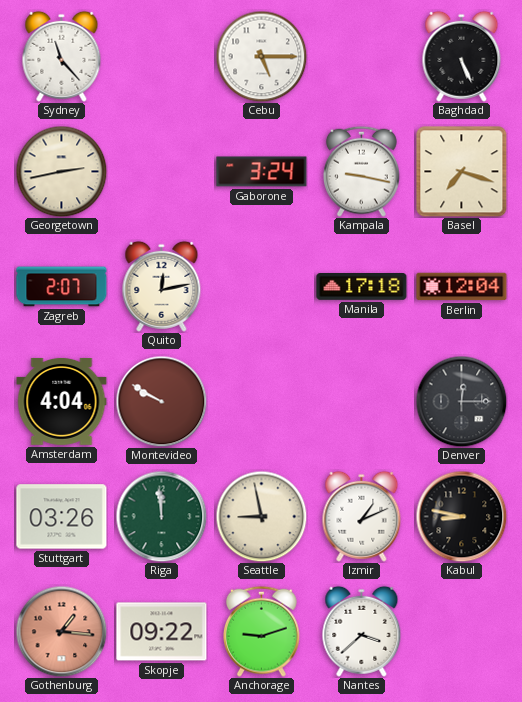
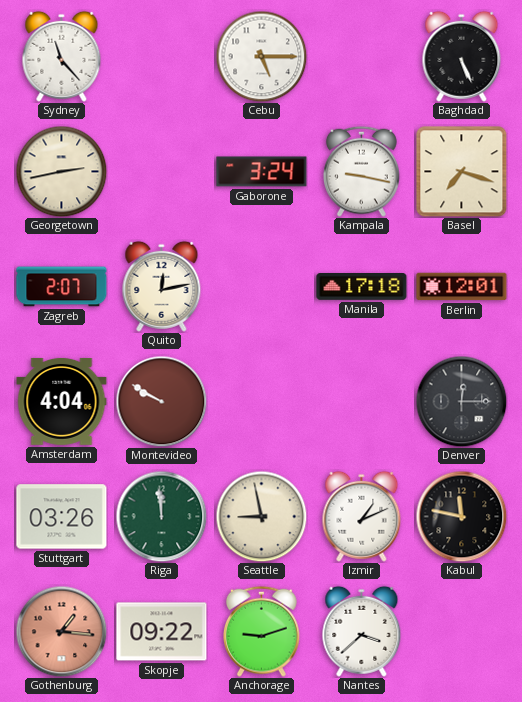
Berlin: 12:04 -> 12:01 (462, 287)
Kabul: 8:47 -> 11:47 (461, 516)
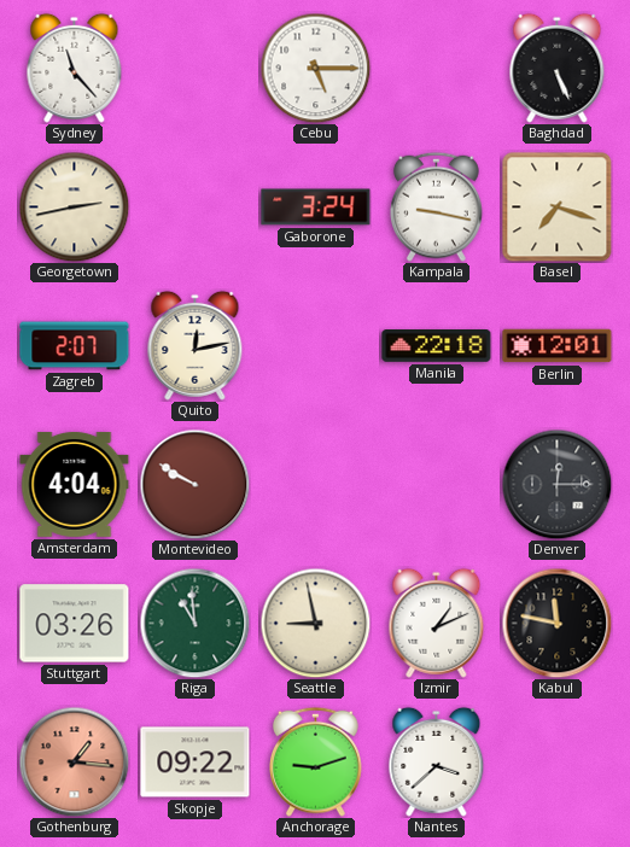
Manila: 17:18 -> 22:18 (437, 346)
Riga: 11:59 -> 10:59 (194, 623)
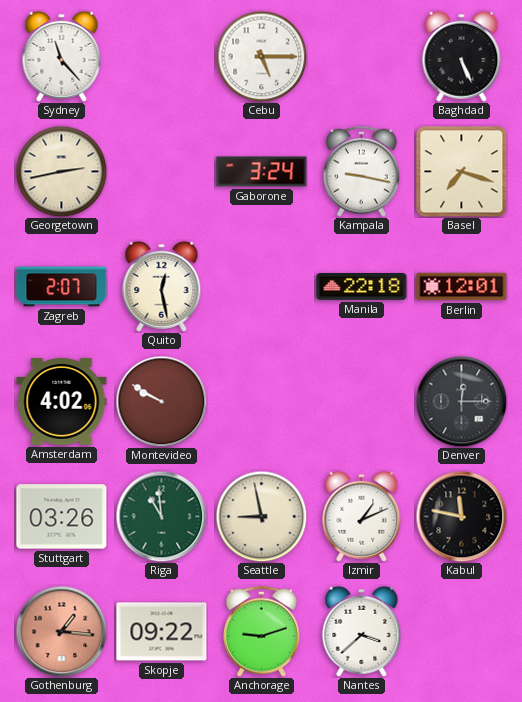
Quito: 12:13 -> 12:28 (162, 286)
Amsterdam: 4:04 -> 4:02 (62, 401)
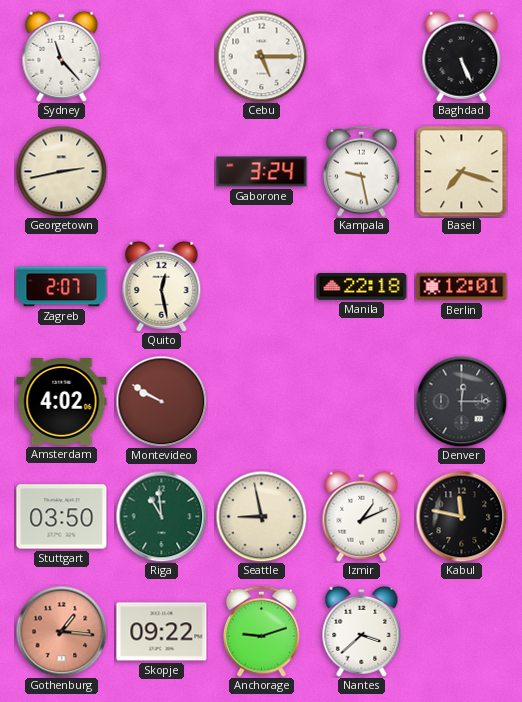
Kampala: 9:17 -> 9:28 (362, 171)
Stuttgart: 03:26 -> 03:50 (62, 517)
